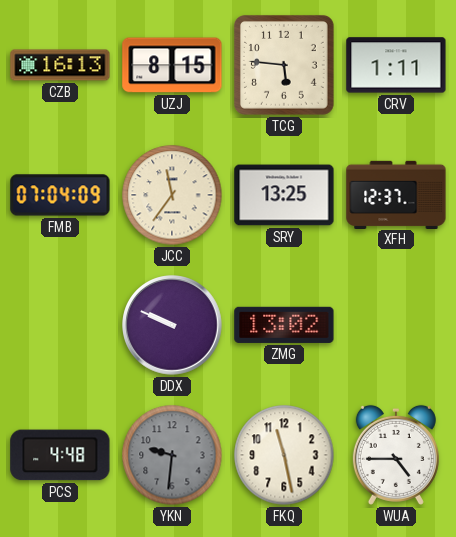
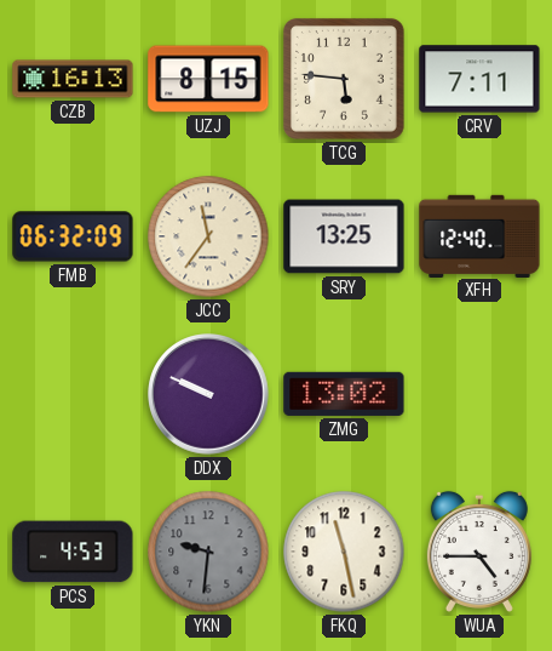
CRV: 1:11 -> 7:11 (479, 79)
FMB: 07:04 -> 06:32 (73, 236)
XFH: 12:37 -> 12:40 (479, 235)
PCS: 4:48 -> 4:53 (73, 552)
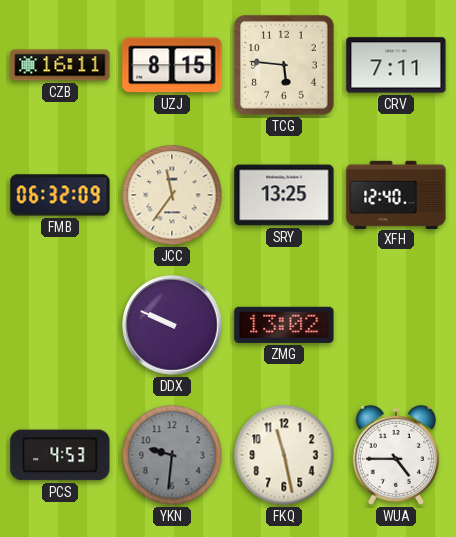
CZB: 16:13 -> 16:11 (60, 65)
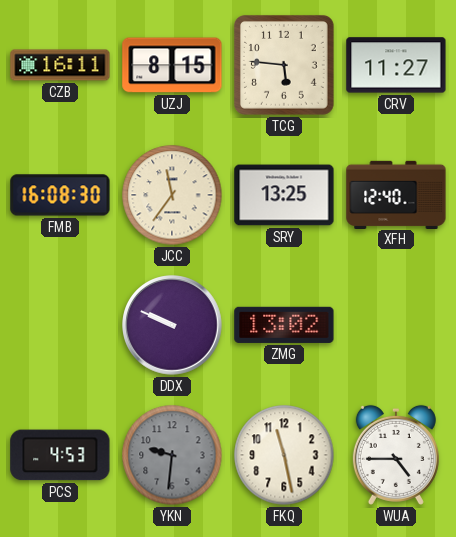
CRV: 7:11 -> 11:27 (396, 65)
FMB: 06:32 -> 16:08 (60, 195)
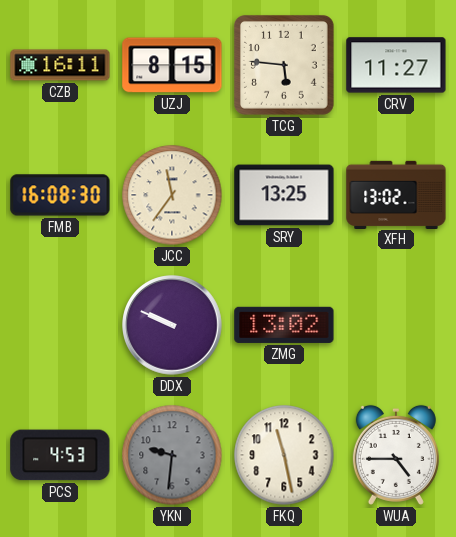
XFH: 12:40 -> 13:02 (396, 194)
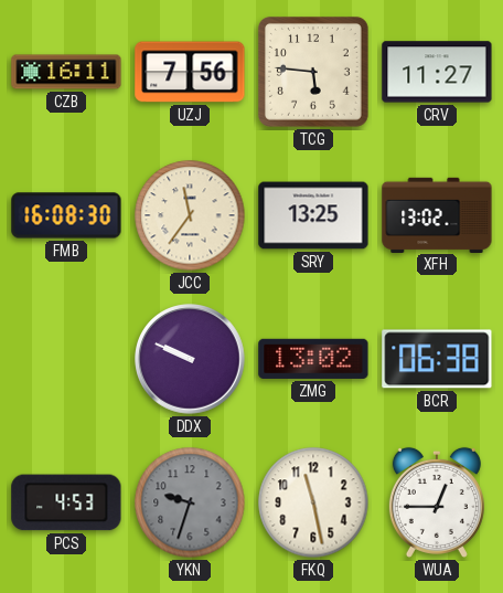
UZJ: 8:15 -> 7:56 (190, 72)
BCR: none -> 06:38 (437, 359)
YKN: 9:31 -> 9:33 (190, 502)
WUA: 4:45 -> 12:45 (437, 502)
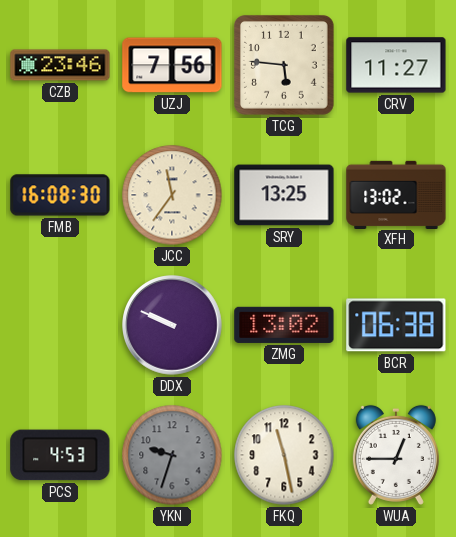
CZB: 16:11 -> 23:46 (60, 65)
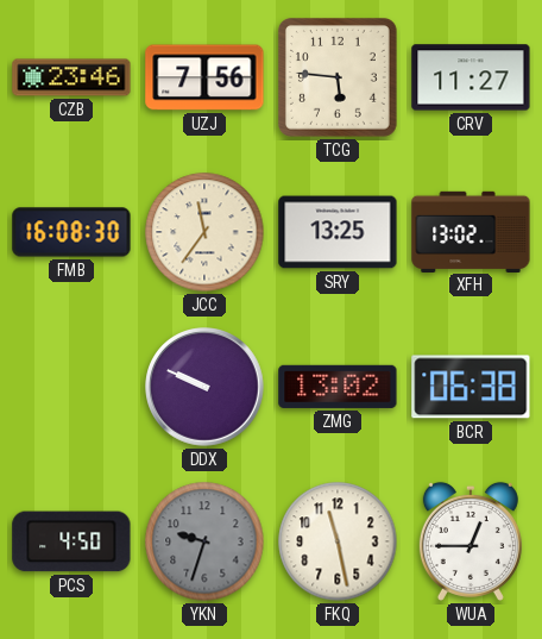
PCS: 4:53 -> 4:50 (71, 541)
